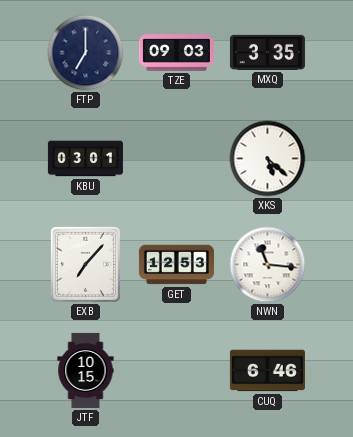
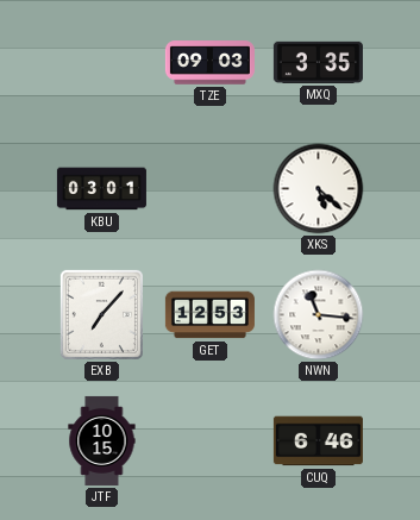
FTP: 7:00 -> none (86, 53)
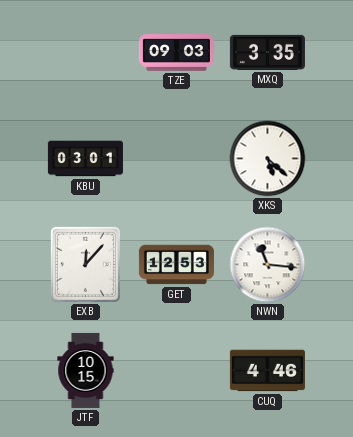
EXB: 7:07 -> 12:07 (85, 264)
CUQ: 6:46 -> 4:46 (267, 371)
